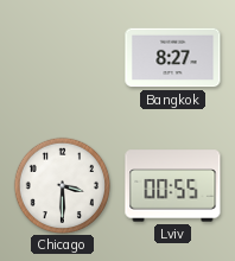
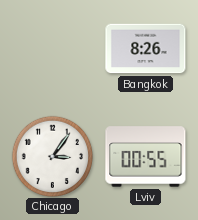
Bangkok: 8:27 -> 8:26 (146, 49)
Chicago: 3:30 -> 3:06 (52, 156)
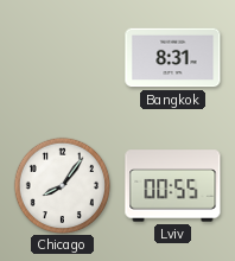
Bangkok: 8:26 -> 8:31 (173, 58)
Chicago: 3:06 -> 8:06 (62, 185)
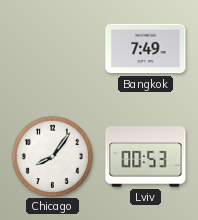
Bangkok: 8:31 -> 7:49 (146, 49)
Lviv: 00:55 -> 00:53 (146, 157)
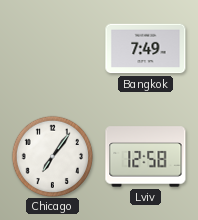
Chicago: 8:06 -> 7:06 (52, 156)
Lviv: 00:53 -> 12:58 (146, 157)
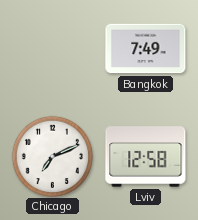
Chicago: 7:06 -> 7:11 (52, 156)
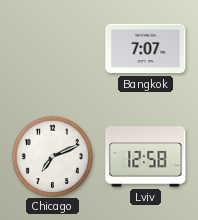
Bangkok: 7:49 -> 7:07 (146, 49)
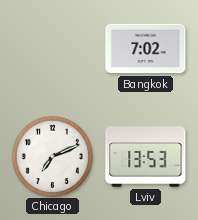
Bangkok: 7:07 -> 7:02 (146, 49)
Lviv: 12:58 -> 13:53 (146, 157)
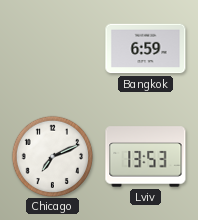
Bangkok: 7:02 -> 6:59 (146, 49)
